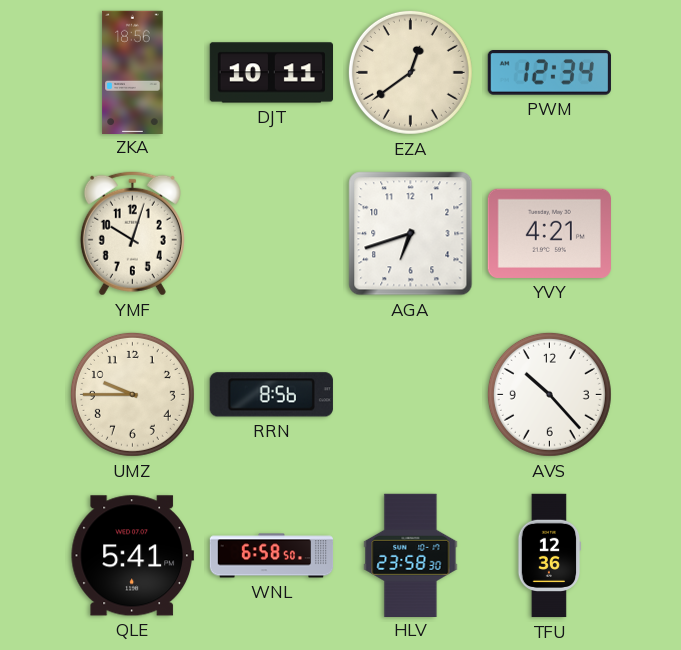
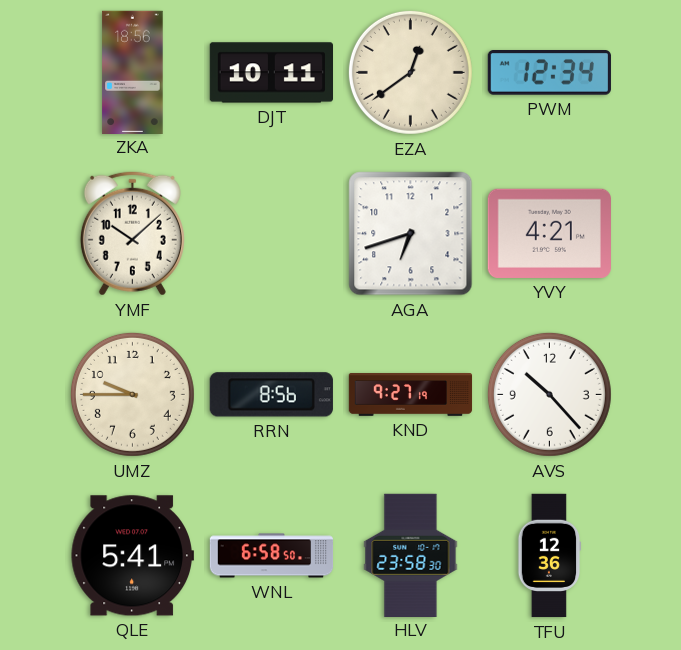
YMF: 10:03 -> 10:08 (132, 233)
KND: none -> 9:27 (411, 395)
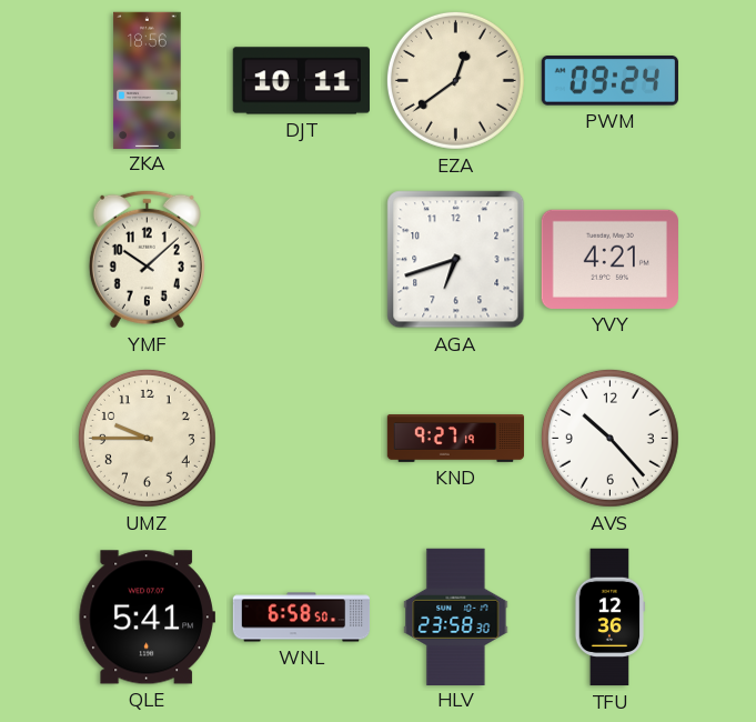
PWM: 12:34 -> 09:24 (609, 81)
RRN: 8:56 -> none (271, 395)
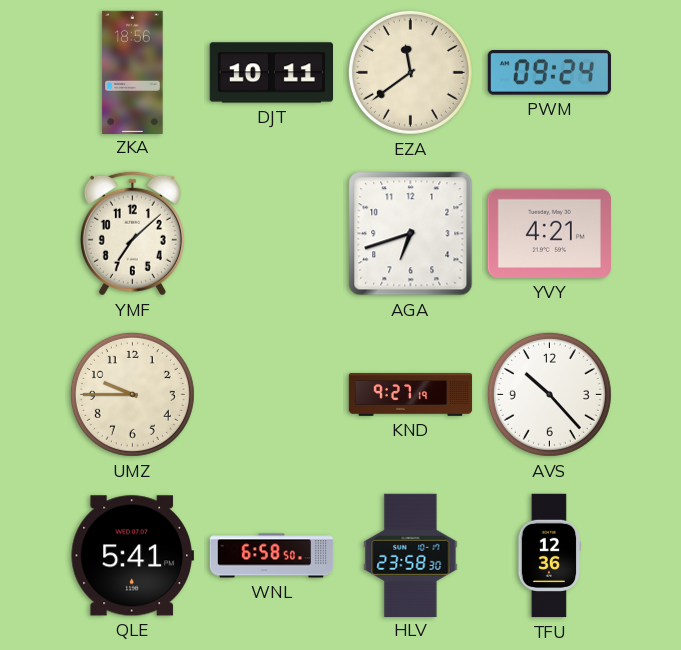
EZA: 12:39 -> 11:39 (410, 72)
YMF: 10:08 -> 7:08 (132, 233)
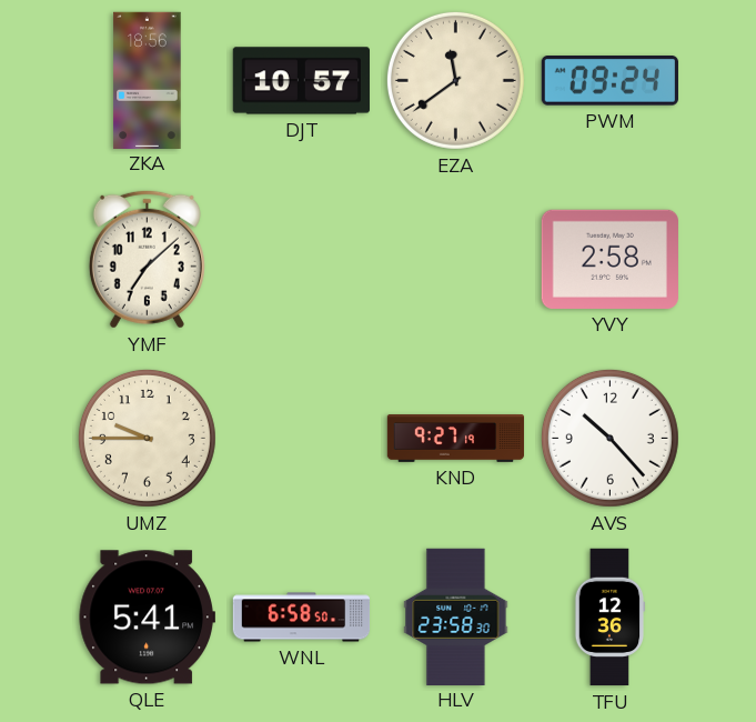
DJT: 10:11 -> 10:57 (301, 81)
AGA: 6:42 -> none (411, 234)
YVY: 4:21 -> 2:58 (609, 259)
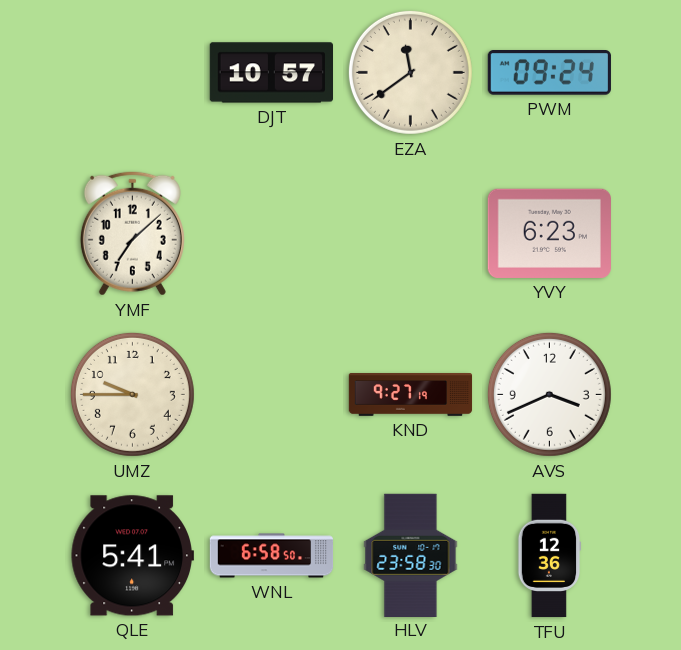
ZKA: 18:56 -> none (148, 80)
YVY: 2:58 -> 6:23 (549, 233)
AVS: 10:23 -> 3:41 (549, 394)
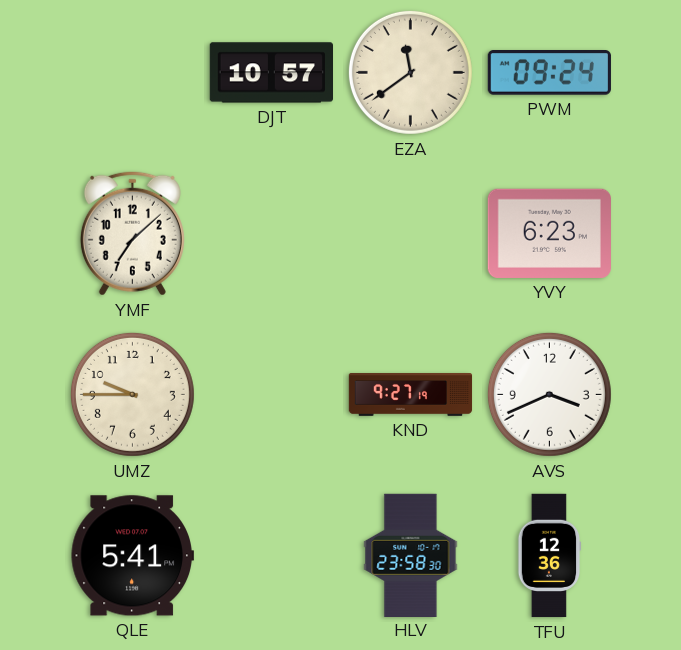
WNL: 6:58 -> none (272, 556)
